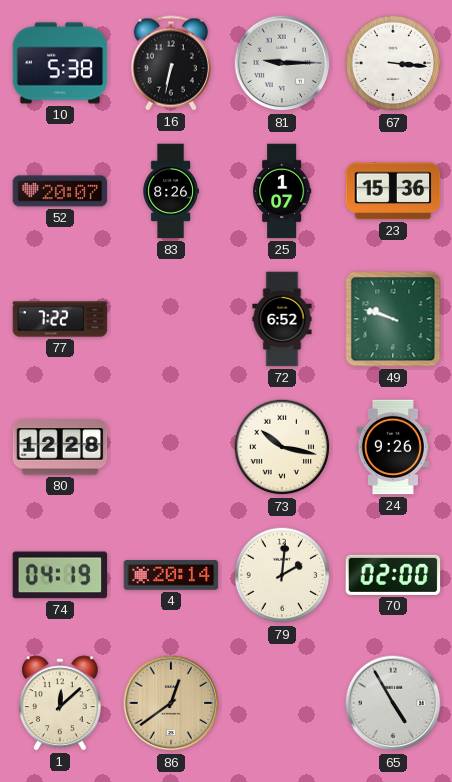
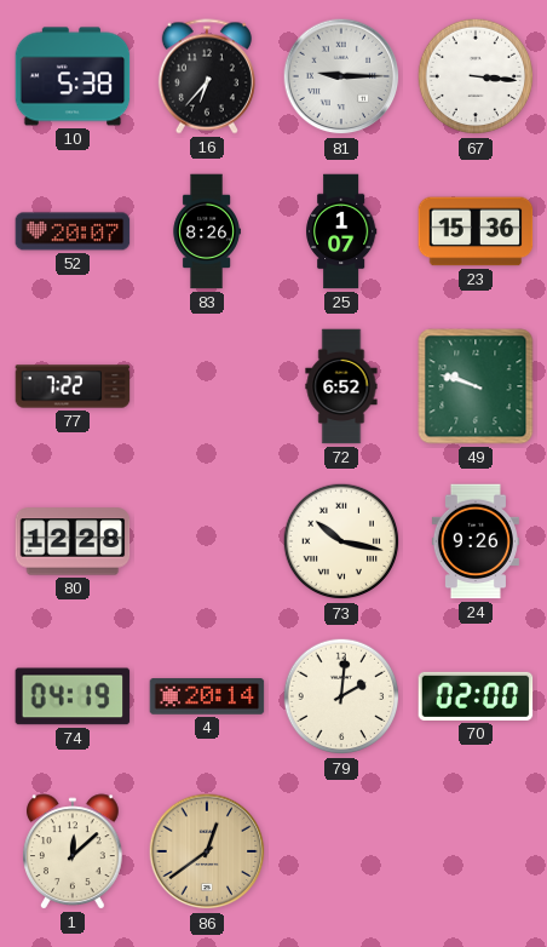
16: 6:32 -> 6:37 (207, 76)
65: 4:55 -> none (393, 703)
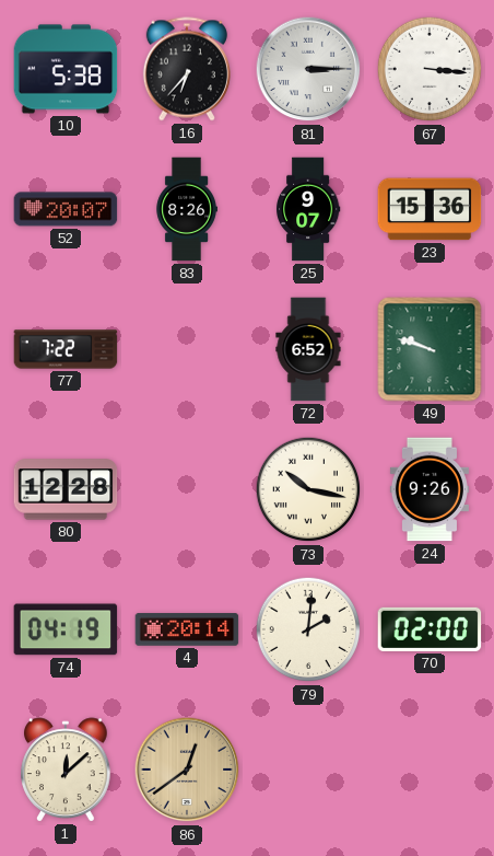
81: 9:15 -> 3:15 (308, 69)
25: 1:07 -> 9:07 (309, 209)
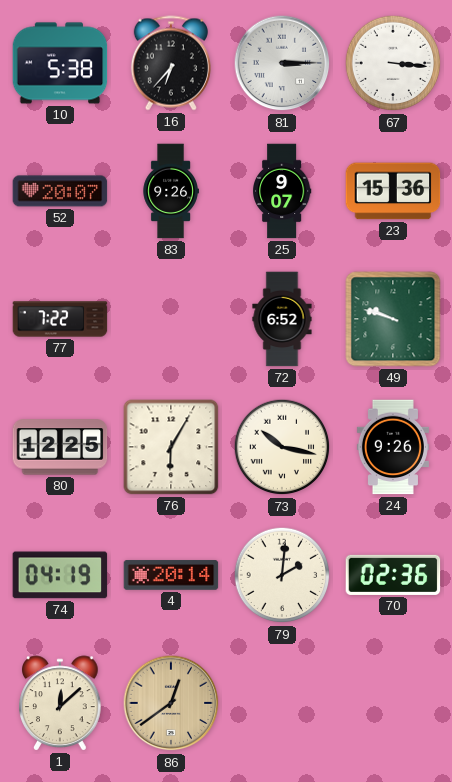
83: 8:26 -> 9:26 (171, 191)
80: 12:28 -> 12:25 (60, 447)
76: none -> 6:05 (171, 447)
70: 02:00 -> 02:36 (393, 575)
